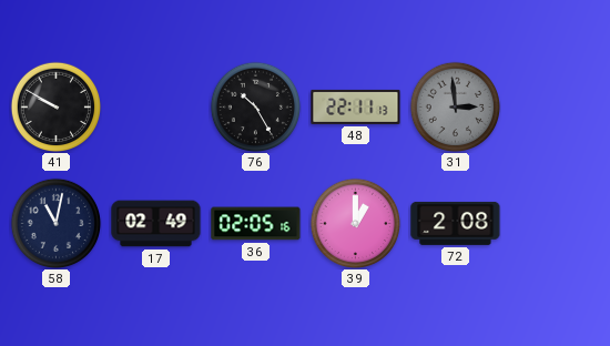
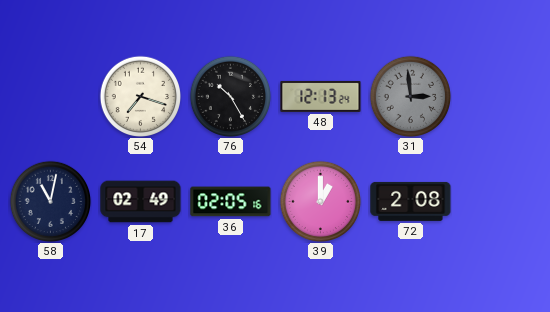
41: 9:50 -> none (55, 106)
54: none -> 7:18 (140, 96)
48: 22:11 -> 12:13 (321, 96)
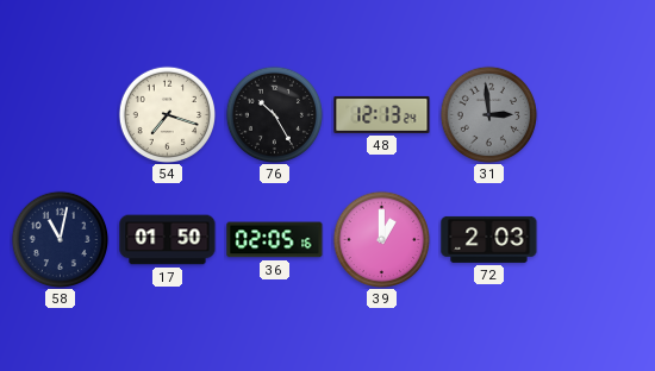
17: 02:49 -> 01:50 (168, 240)
72: 2:08 -> 2:03 (489, 239)
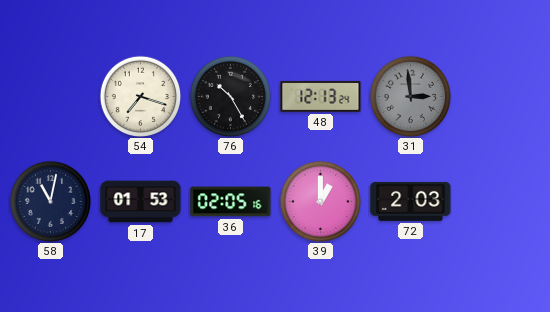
17: 01:50 -> 01:53 (141, 202)
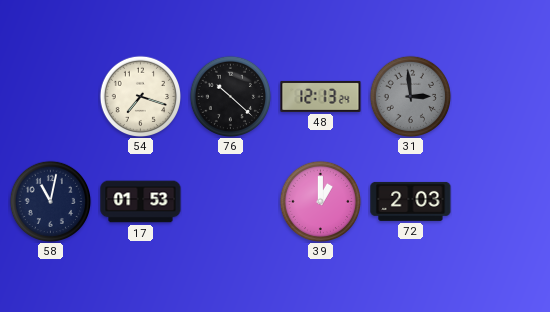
76: 10:25 -> 10:22 (230, 96)
36: 02:05 -> none (231, 202)
